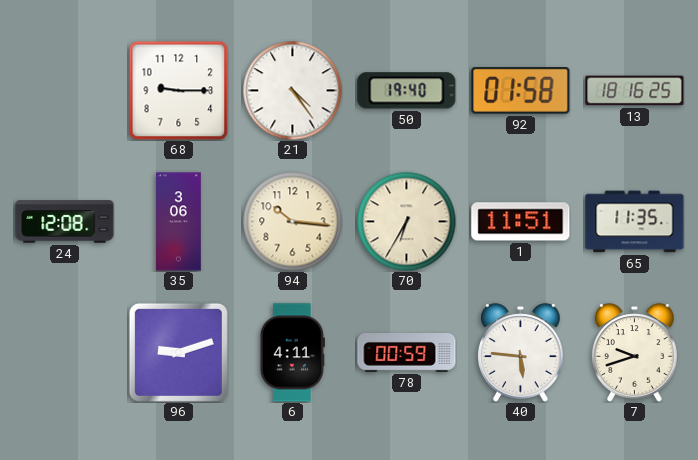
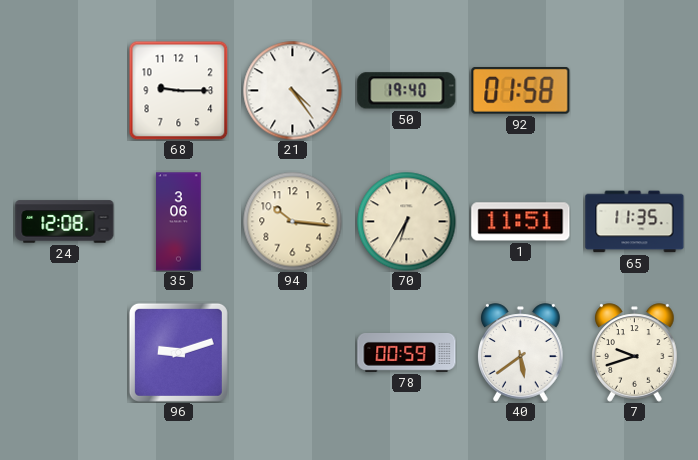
13: 18:16 -> none (635, 91)
6: 4:11 -> none (292, 353)
40: 5:46 -> 5:39 (521, 353)
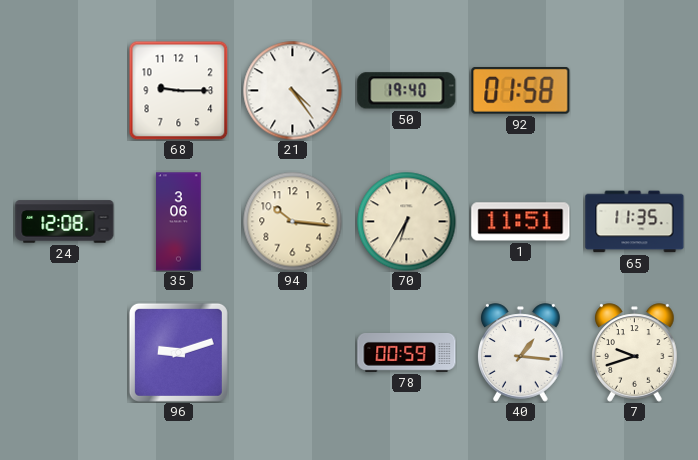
40: 5:39 -> 1:16 (521, 353)
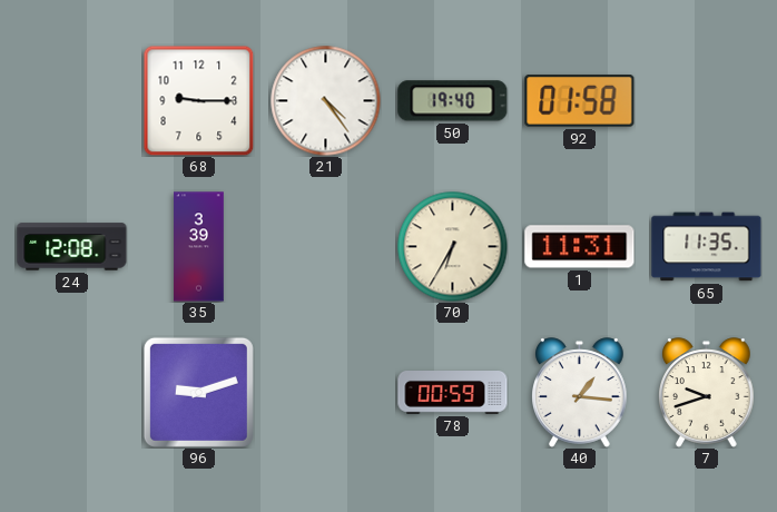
35: 3:06 -> 3:39 (199, 247)
94: 10:16 -> none (293, 222)
1: 11:51 -> 11:31 (580, 247)
